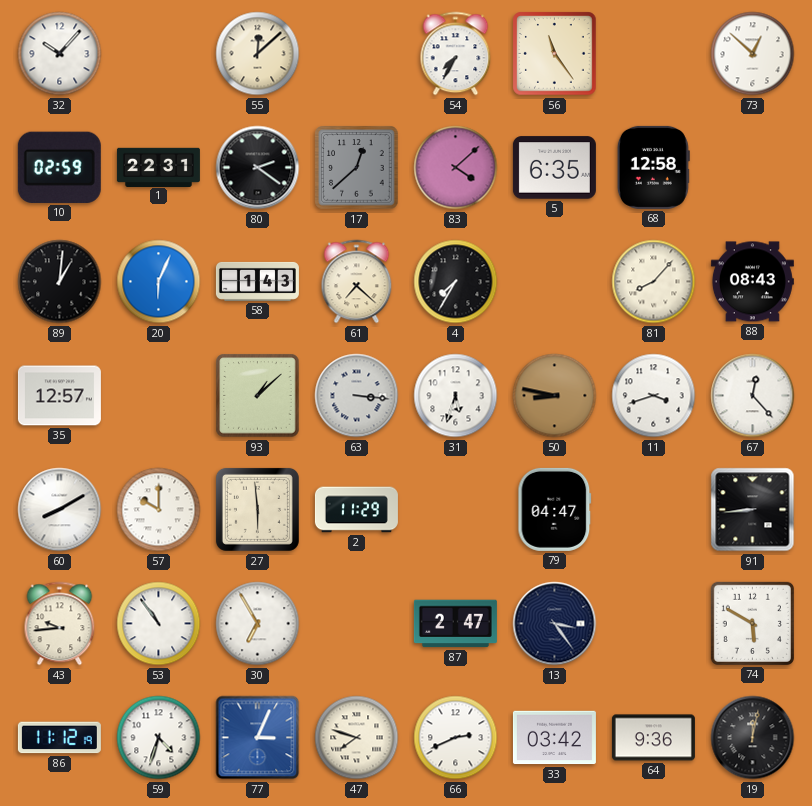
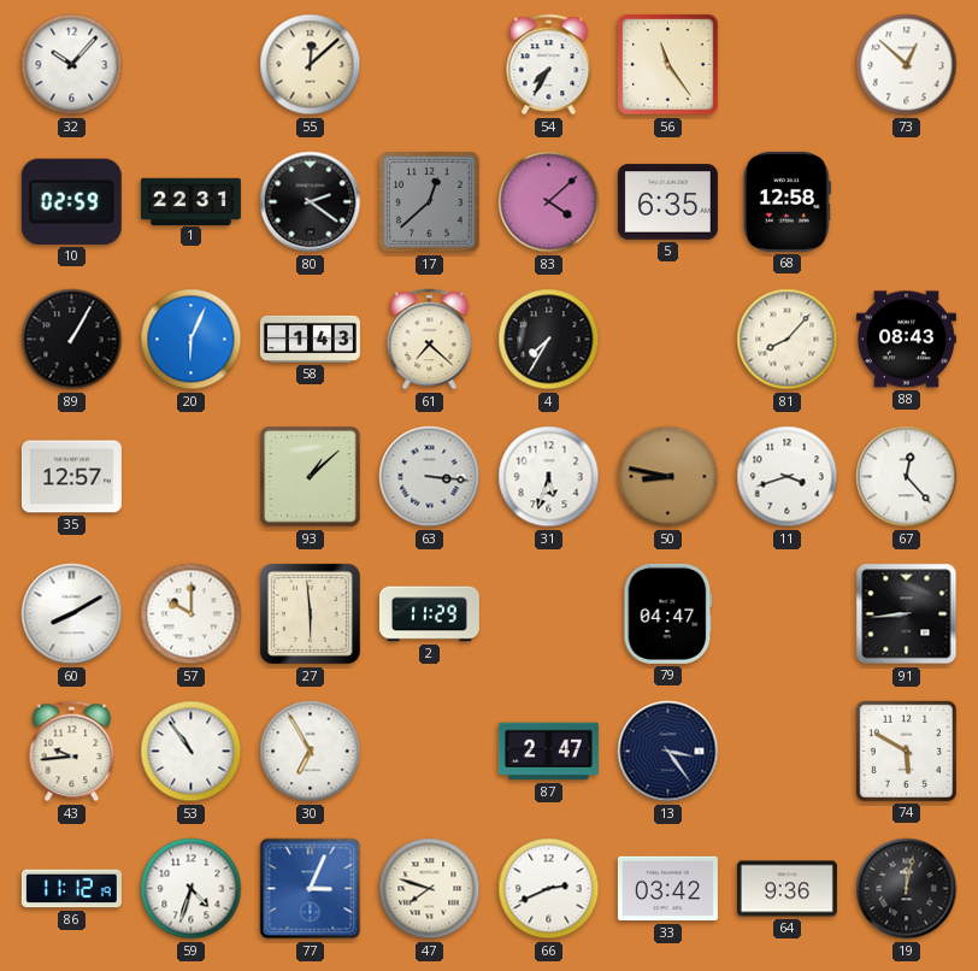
89: 1:01 -> 1:05 (72, 340)
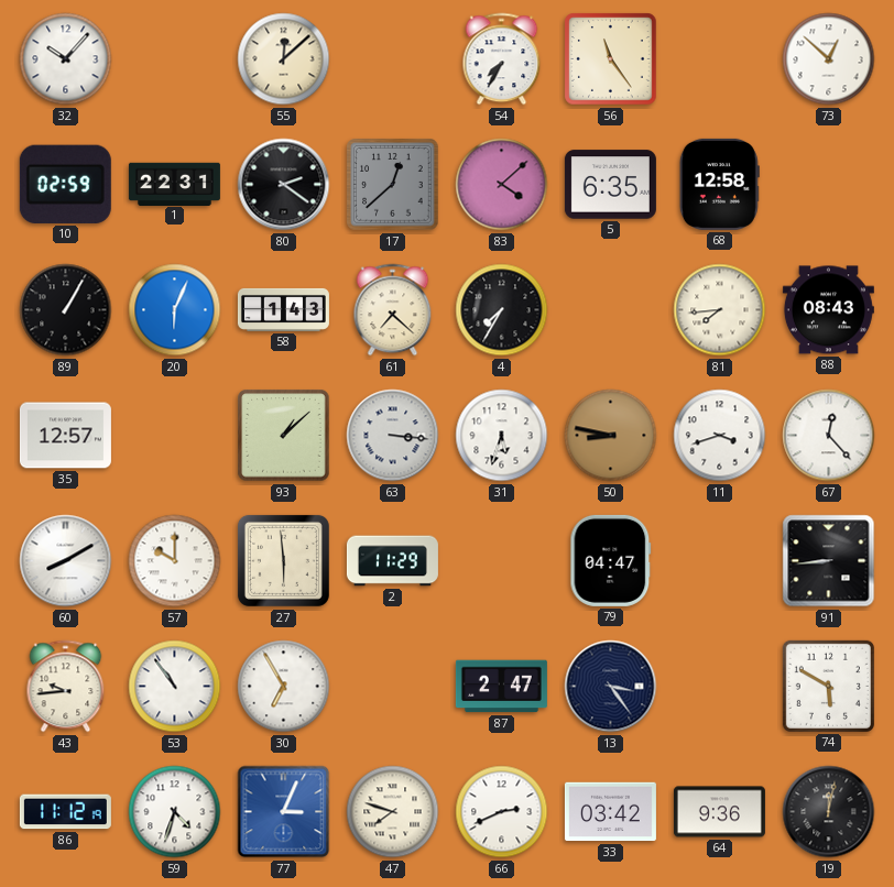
81: 8:07 -> 7:44 (720, 310)
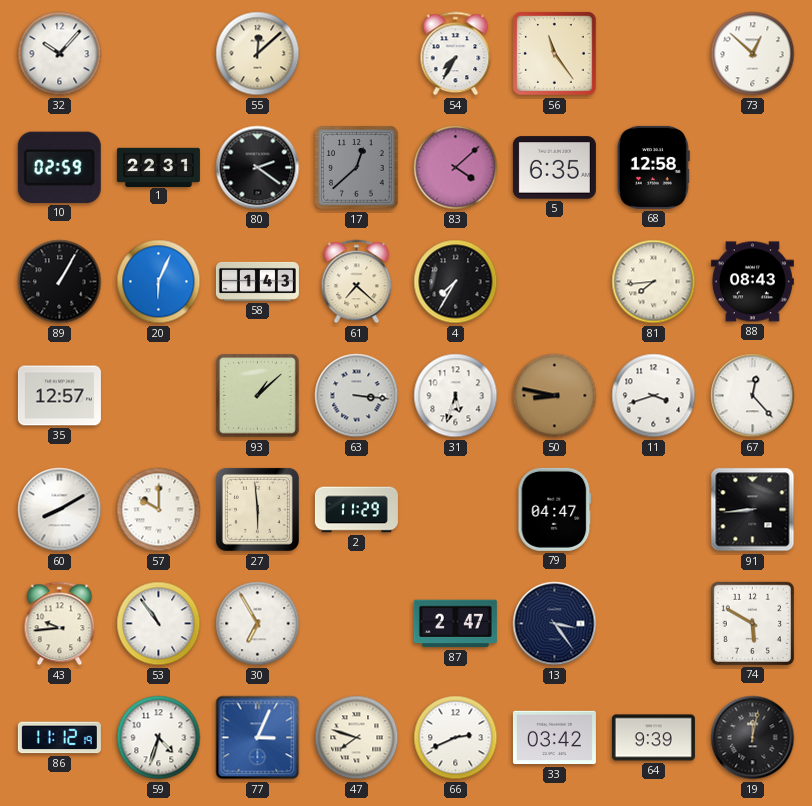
64: 9:36 -> 9:39 (653, 738)
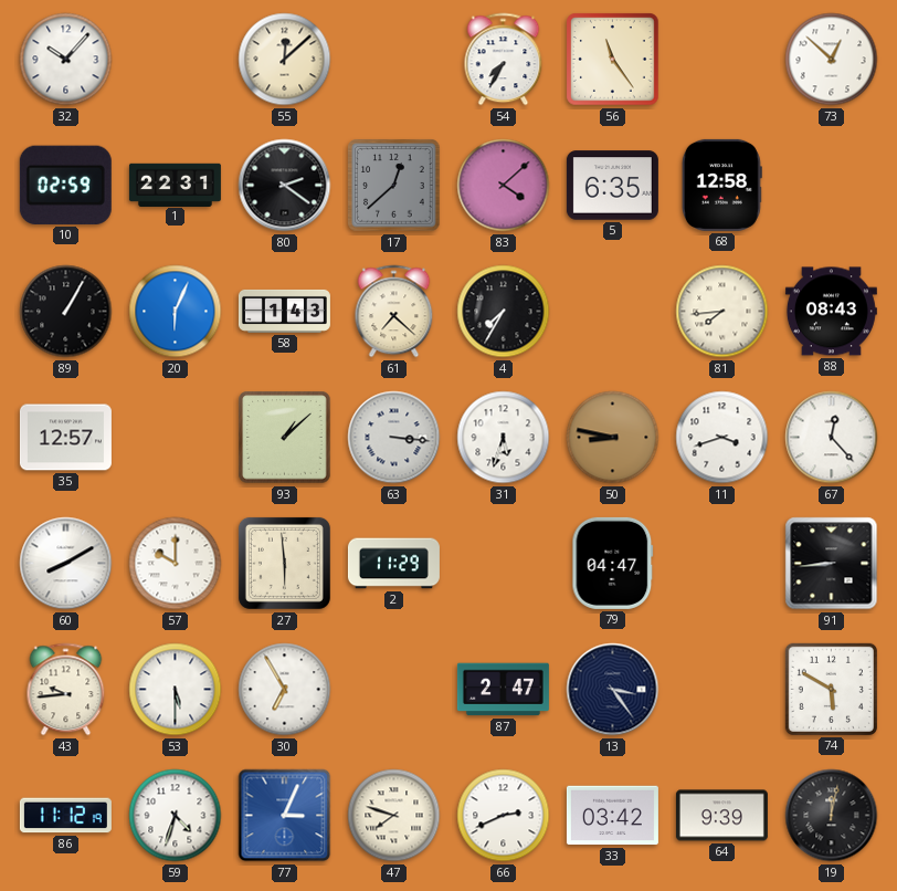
53: 10:54 -> 5:30 (176, 690)
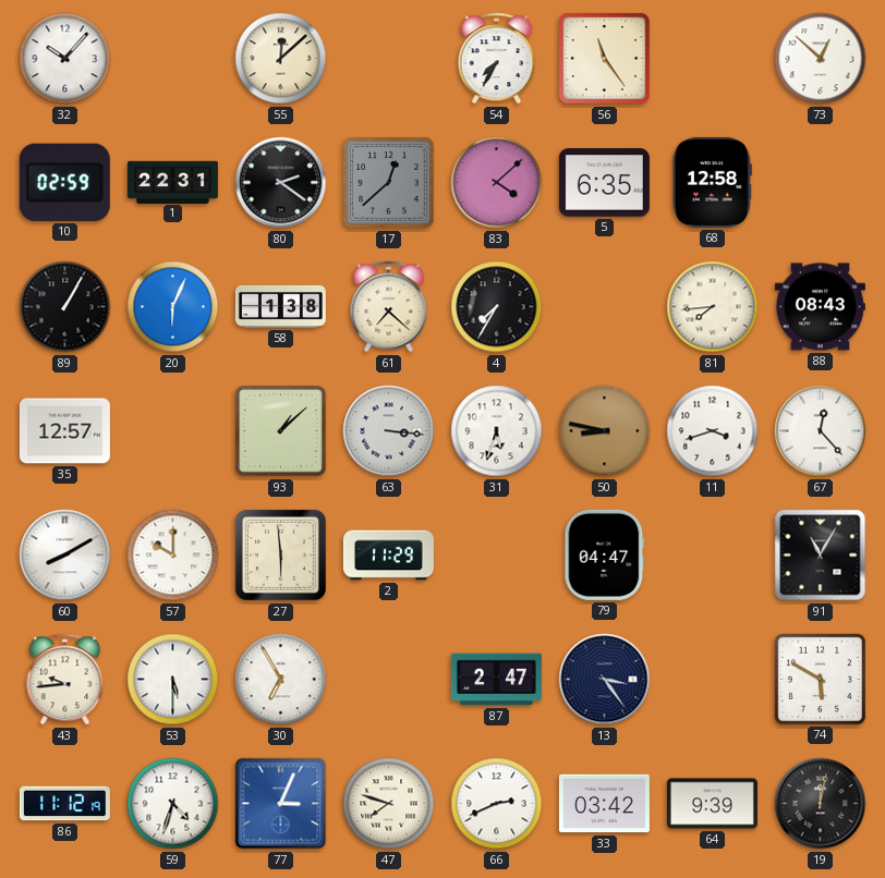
58: 1:43 -> 1:38 (280, 306)
91: 8:44 -> 11:05 (821, 556)
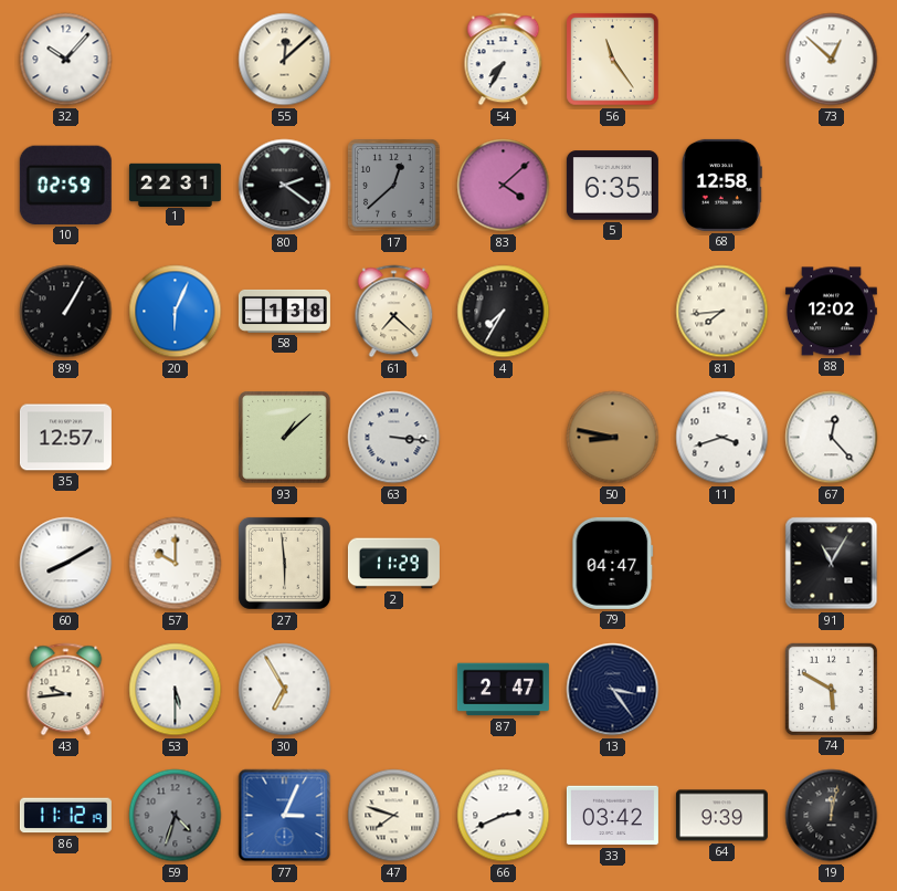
88: 08:43 -> 12:02 (831, 312)
31: 5:33 -> none (497, 431)
59 dial: white -> grey (176, 816)
